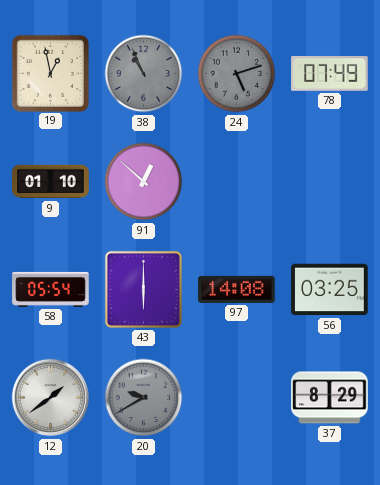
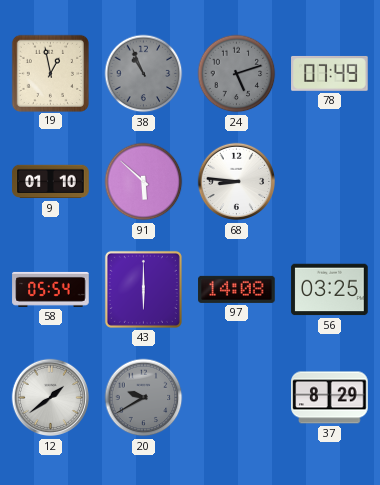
91: 12:52 -> 5:52 (144, 182)
68: none -> 8:46 (237, 182)
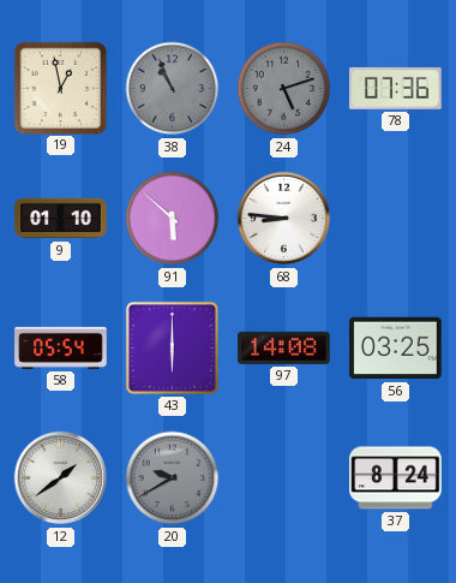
78: 07:49 -> 07:36 (396, 88)
37: 8:29 -> 8:24 (396, 478)
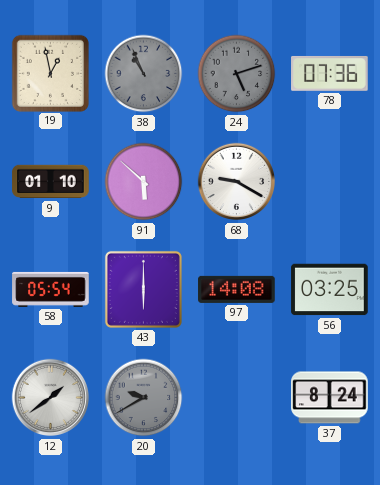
68: 8:46 -> 9:20 (237, 182)
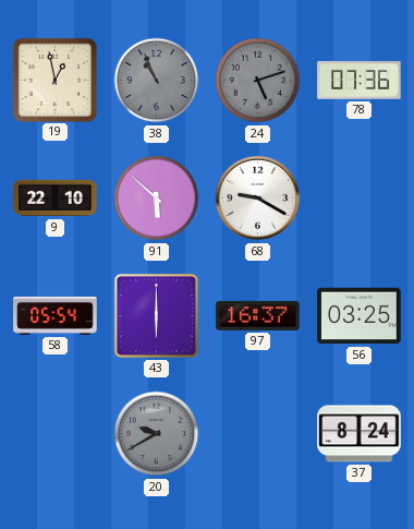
9: 01:10 -> 22:10 (56, 199)
97: 14:08 -> 16:37 (258, 315)
12: 1:39 -> none (51, 398)
